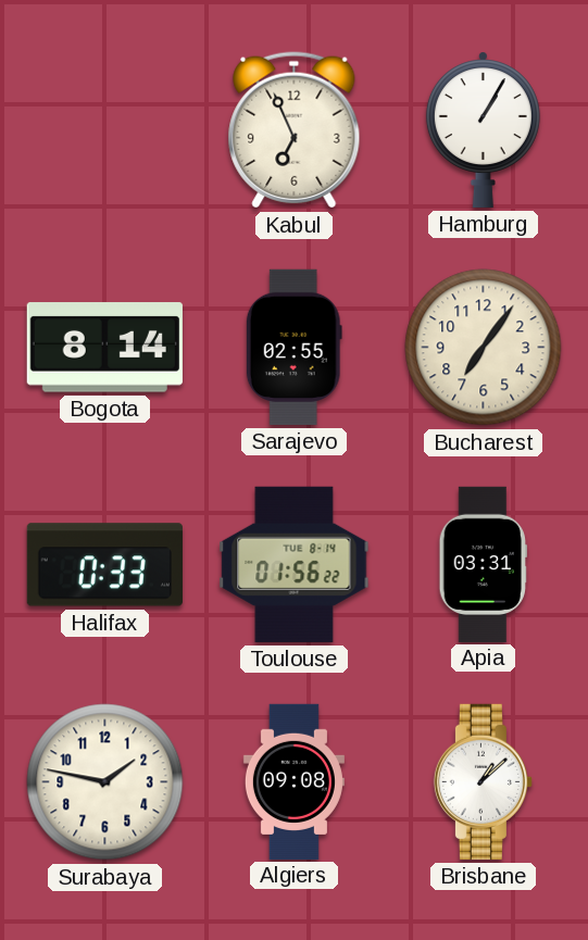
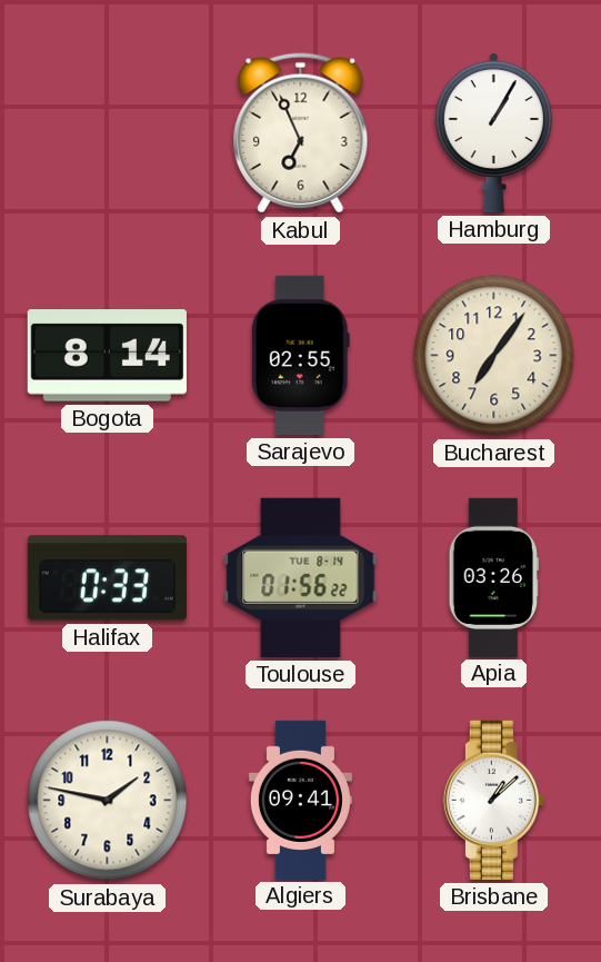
Apia: 03:31 -> 03:26 (493, 577)
Algiers: 09:08 -> 09:41 (300, 800)
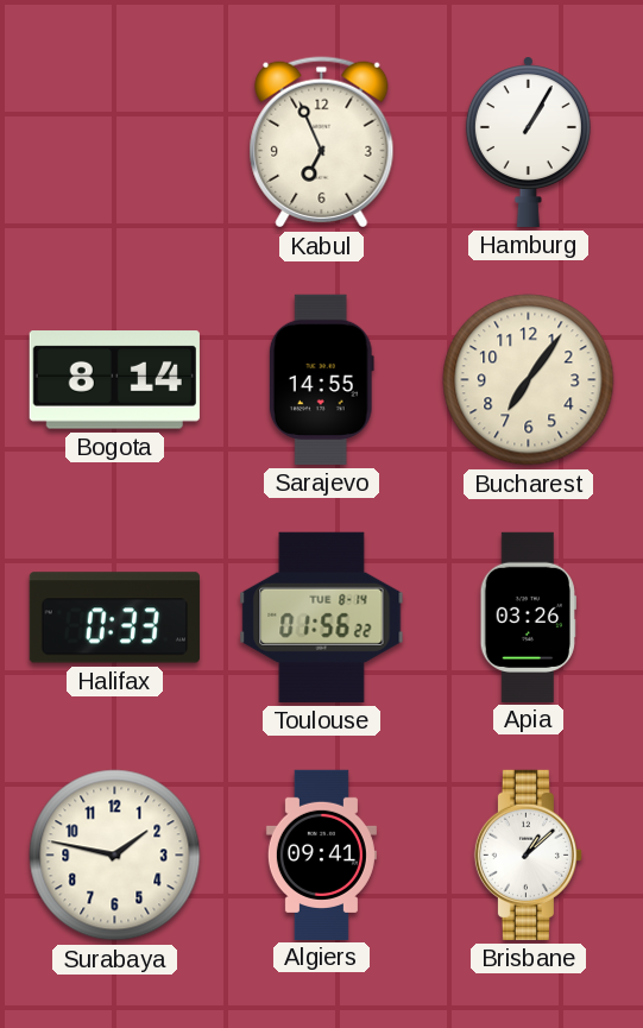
Sarajevo: 02:55 -> 14:55 (321, 379)
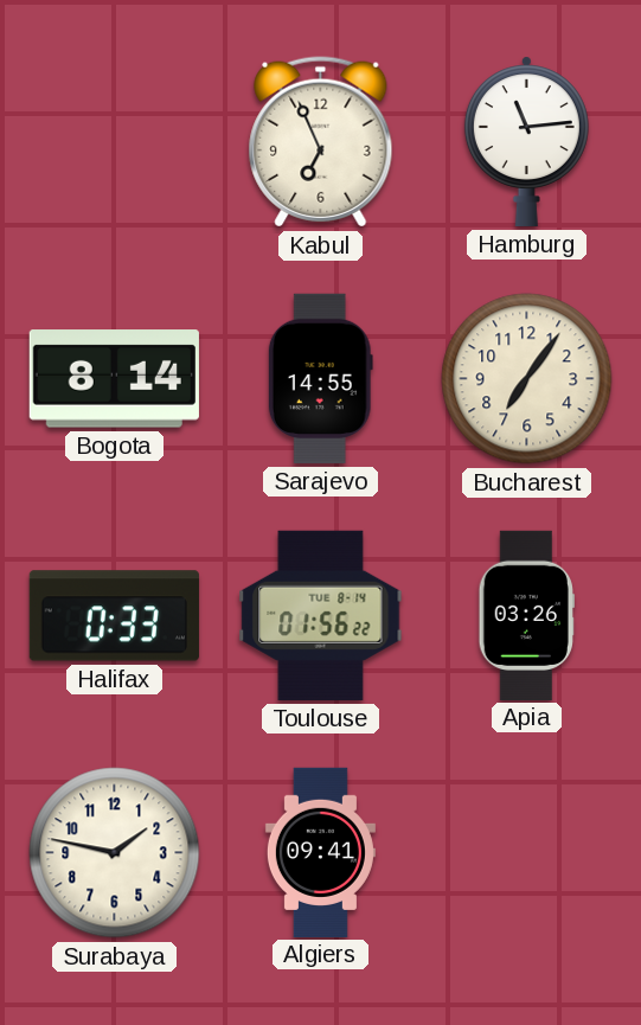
Hamburg: 1:05 -> 11:14 (526, 141)
Brisbane: 1:08 -> none (528, 854)
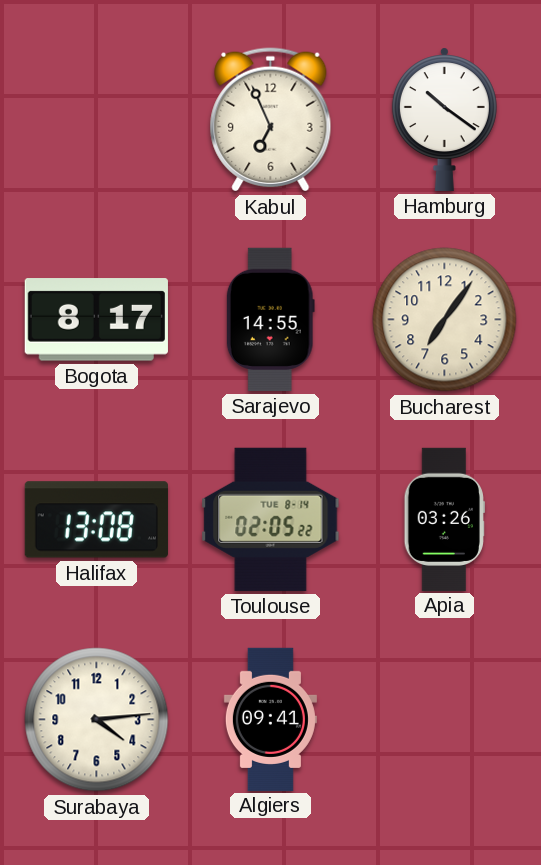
Hamburg: 11:14 -> 10:21 (444, 119)
Bogota: 8:14 -> 8:17 (96, 320)
Halifax: 0:33 -> 13:08 (96, 520)
Toulouse: 01:56 -> 02:05 (271, 519)
Surabaya: 1:47 -> 4:14 (97, 720)
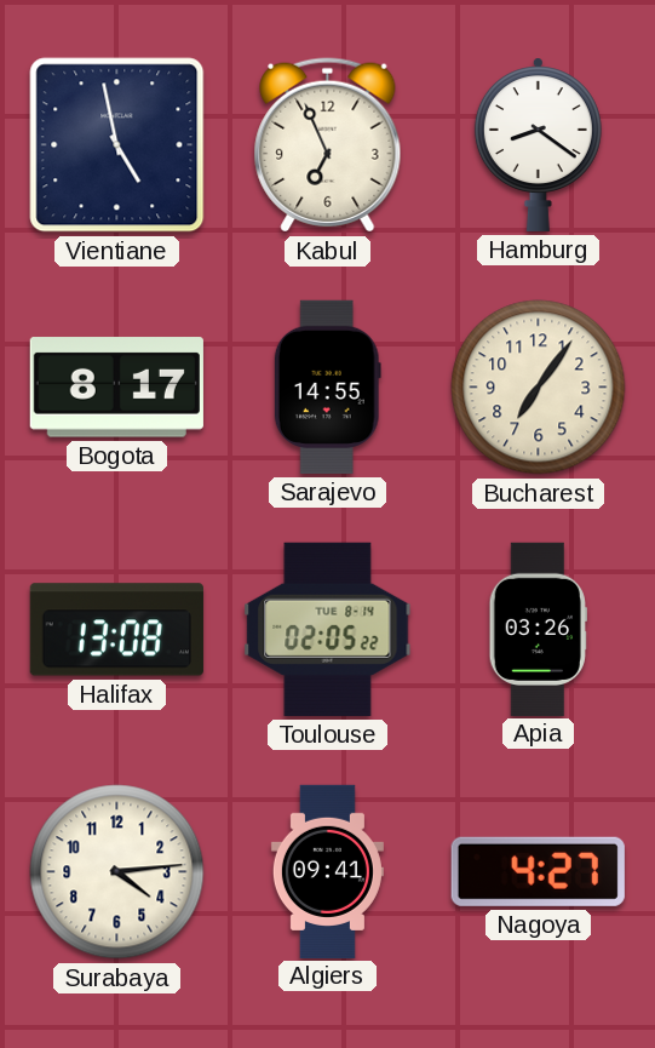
Vientiane: none -> 4:58 (117, 145)
Hamburg: 10:21 -> 8:21 (538, 144)
Nagoya: none -> 4:27 (538, 871)
